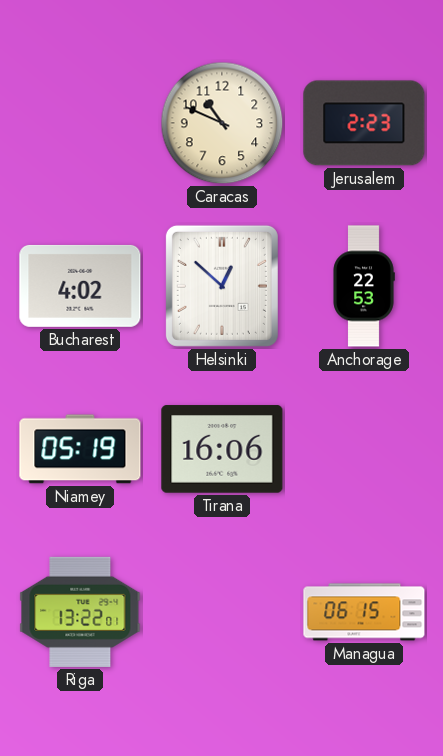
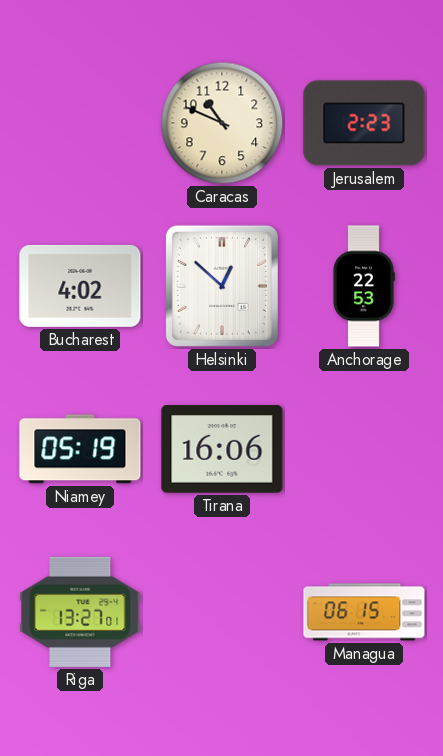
Riga: 13:22 -> 13:27 (80, 612)
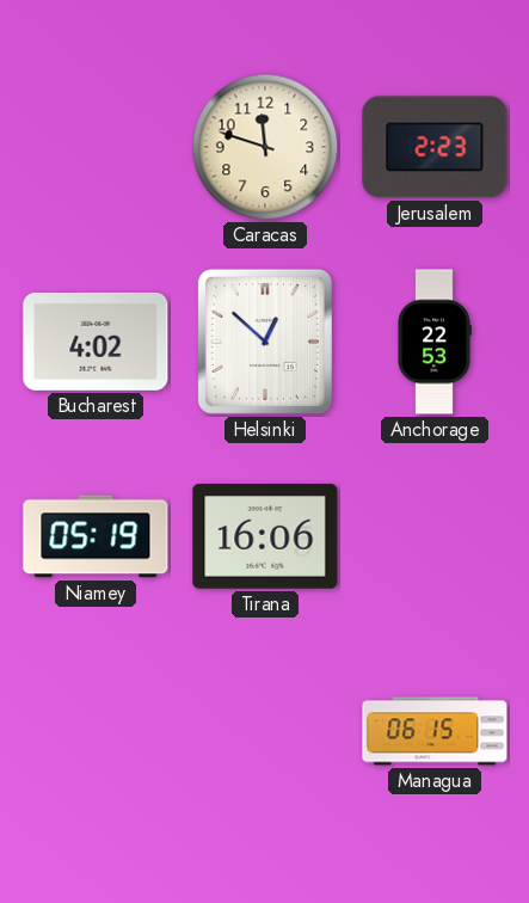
Caracas: 10:49 -> 11:48 (265, 147)
Riga: 13:27 -> none (80, 612)
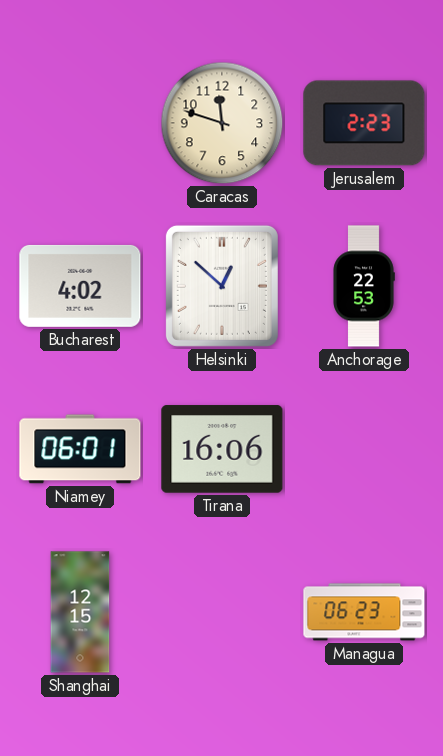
Niamey: 05:19 -> 06:01 (80, 449)
Shanghai: none -> 12:15 (80, 612)
Managua: 06:15 -> 06:23 (364, 612)
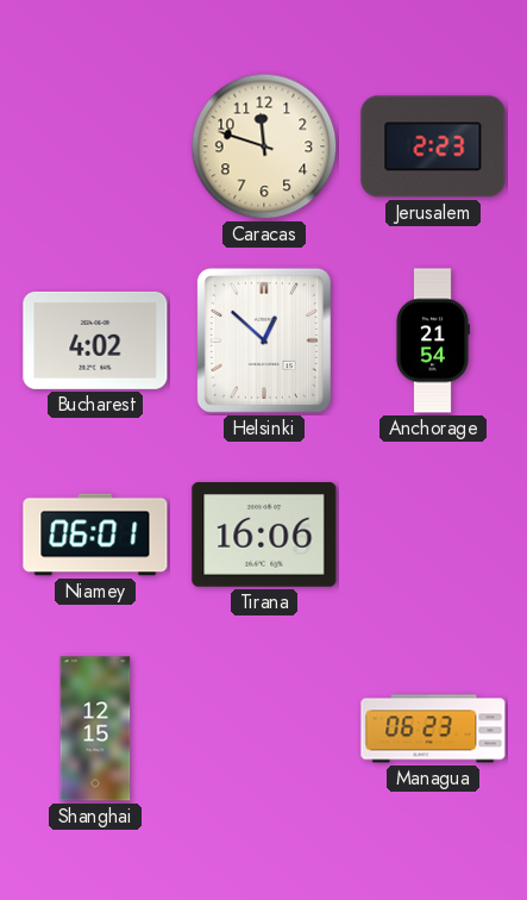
Anchorage: 22:53 -> 21:54 (433, 340)
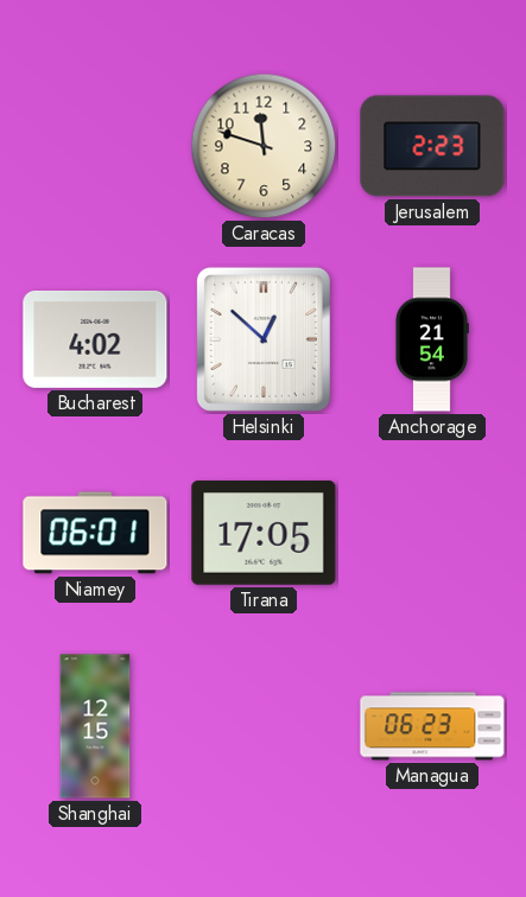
Tirana: 16:06 -> 17:05 (264, 533)
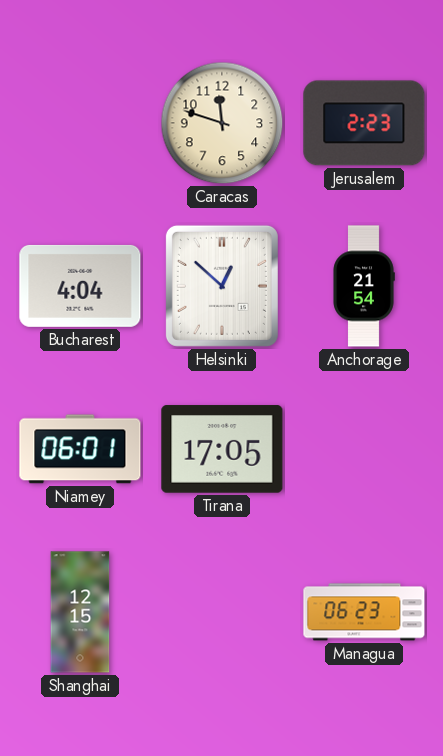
Bucharest: 4:02 -> 4:04 (80, 286)
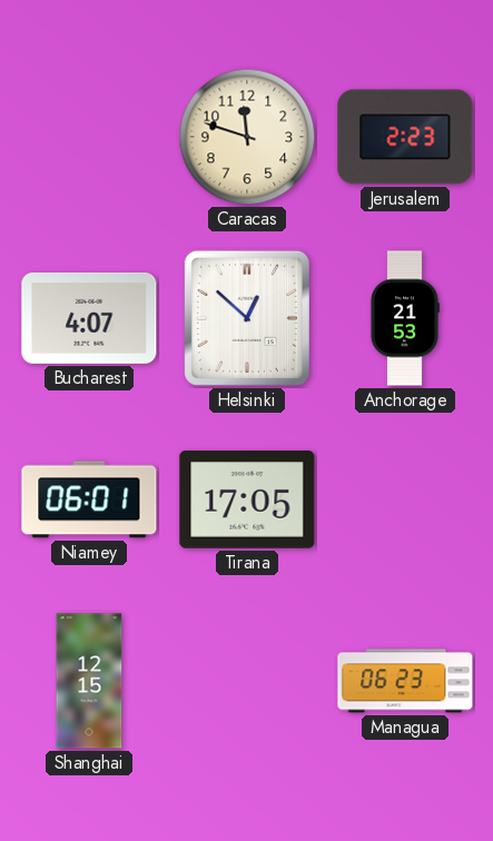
Bucharest: 4:04 -> 4:07 (89, 318)
Anchorage: 21:54 -> 21:53 (405, 318)
